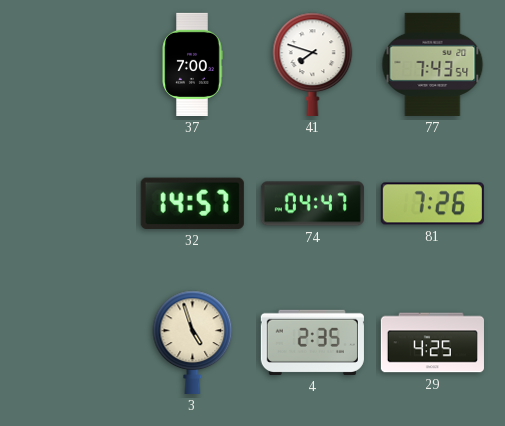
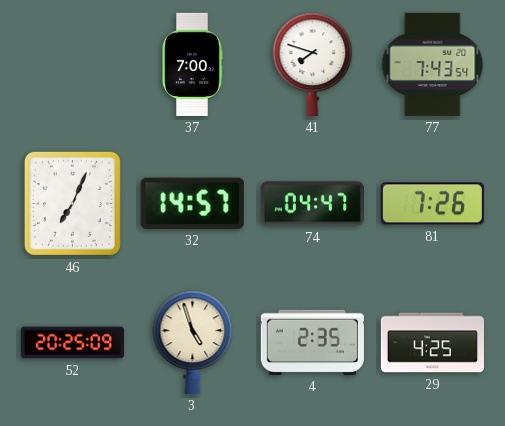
46: none -> 7:04 (72, 203)
52: none -> 20:25 (72, 343)
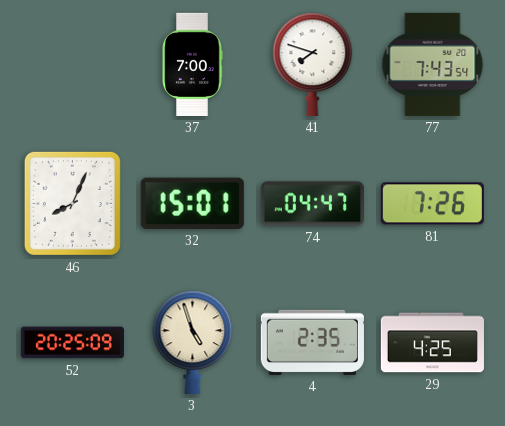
46: 7:04 -> 8:04 (72, 203)
32: 14:57 -> 15:01 (192, 203)
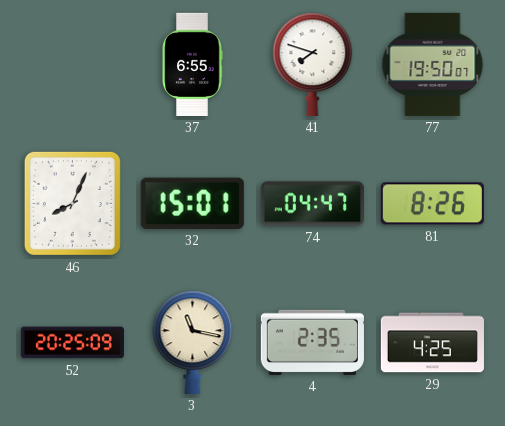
37: 7:00 -> 6:55 (192, 64)
77: 7:43 -> 19:50 (433, 64)
81: 7:26 -> 8:26 (432, 204)
3: 4:57 -> 11:17 (193, 342)
